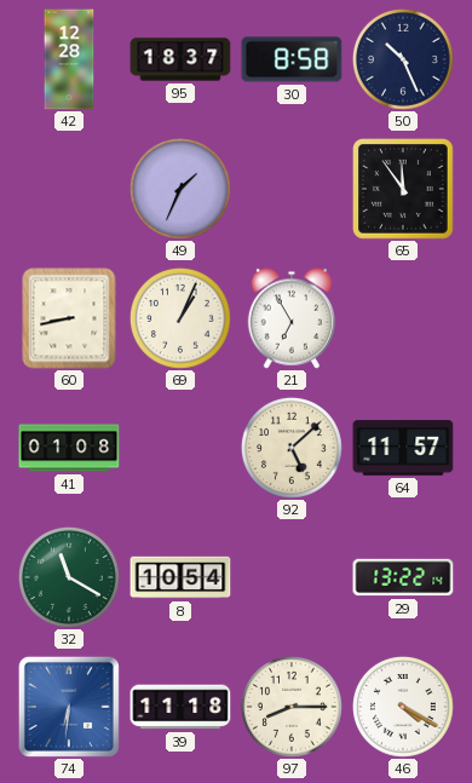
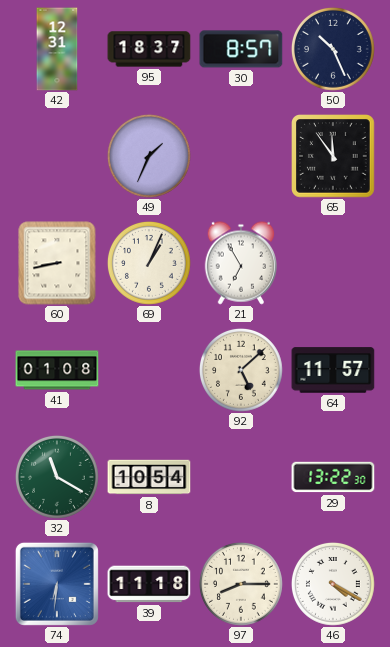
42: 12:28 -> 12:31 (57, 49)
30: 8:58 -> 8:57 (241, 49)
29: 13:22:14 -> 13:22:30 (333, 477)
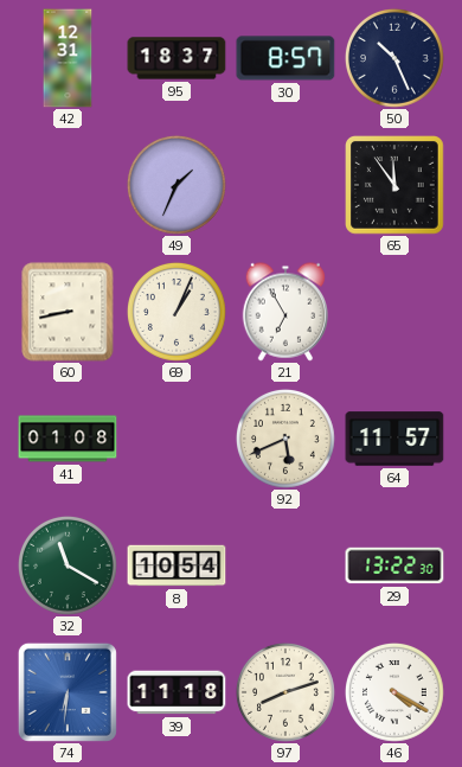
92: 5:08 -> 5:41 (285, 439)
97: 8:15 -> 8:12 (285, 692)
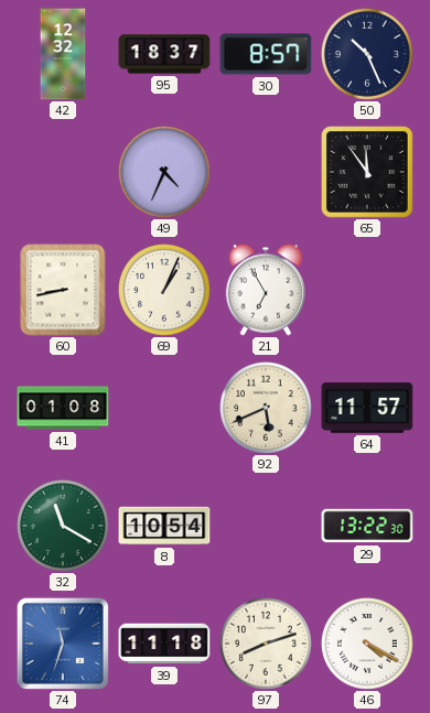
42: 12:31 -> 12:32 (63, 54)
49: 1:34 -> 4:34 (164, 172)
74: 6:31 -> 11:33 (63, 644)
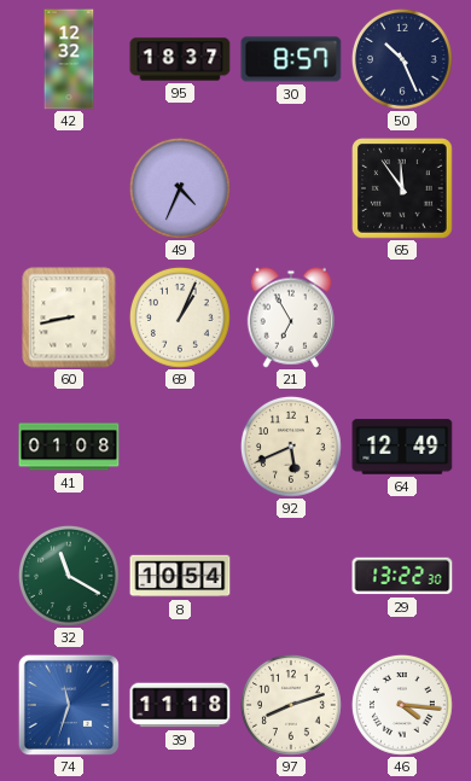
64: 11:57 -> 12:49 (402, 447)
46: 4:20 -> 4:16 (402, 705)
